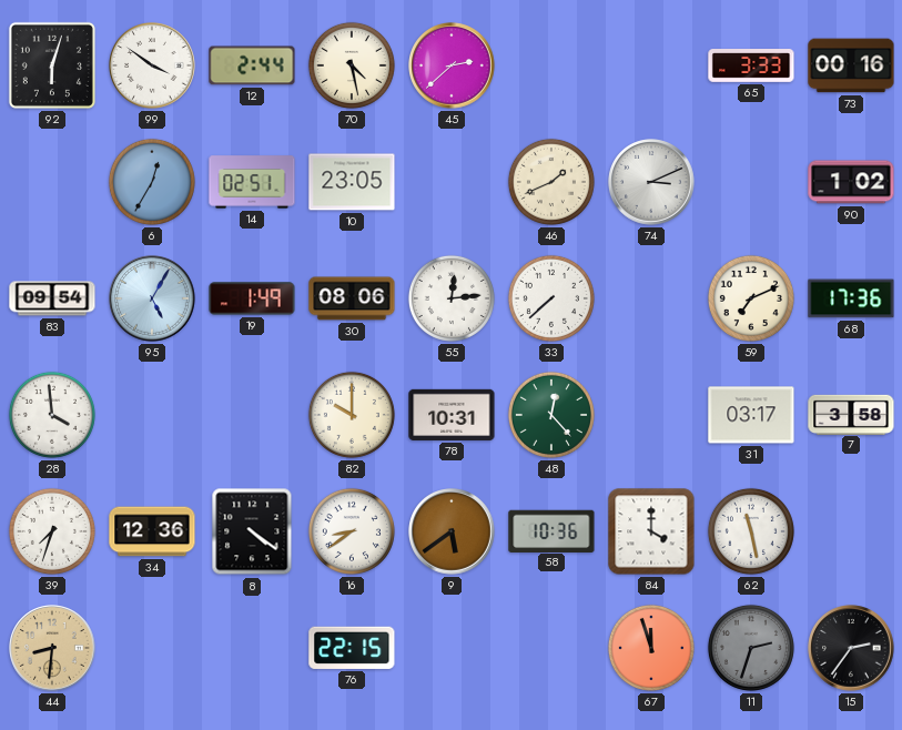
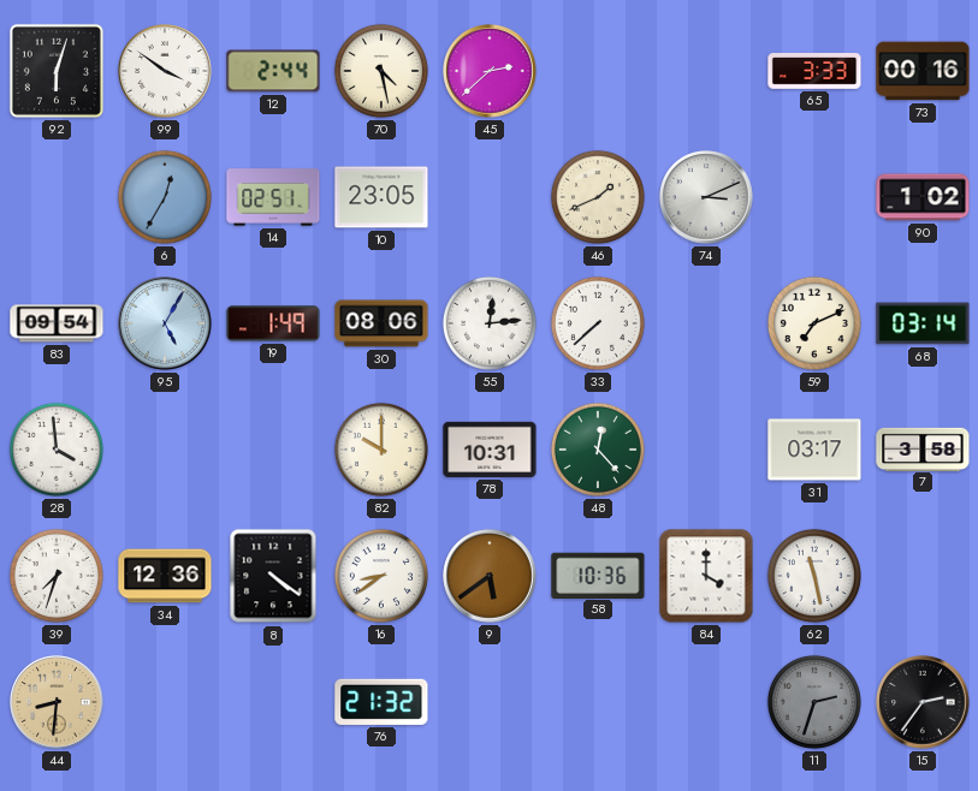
68: 17:36 -> 03:14 (923, 323)
76: 22:15 -> 21:32 (381, 702)
67: 11:57 -> none (651, 648)
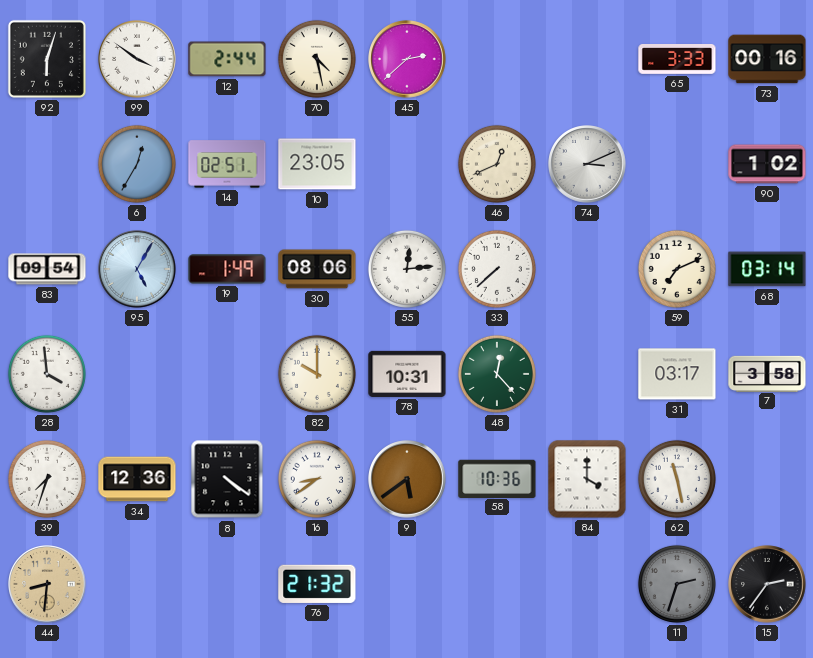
46: 1:41 -> 12:41 (497, 164)
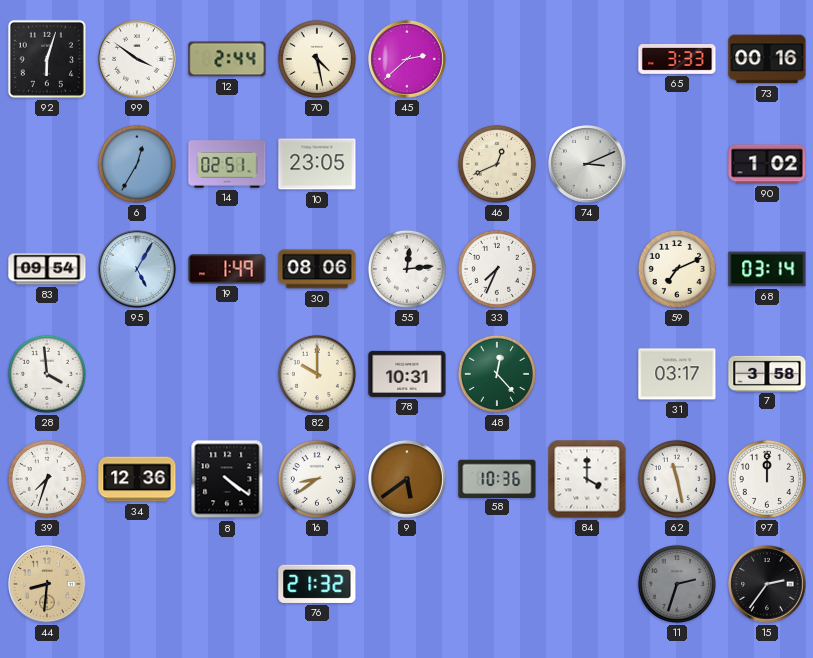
33: 7:38 -> 7:34 (497, 269)
97: none -> 12:00 (767, 479)
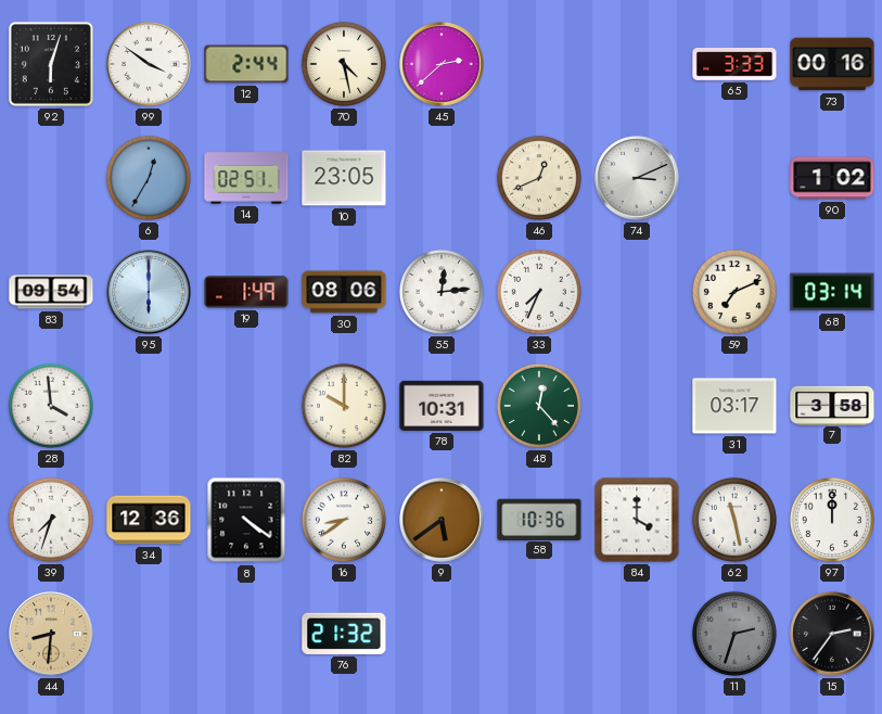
95: 5:05 -> 6:00 (149, 292)
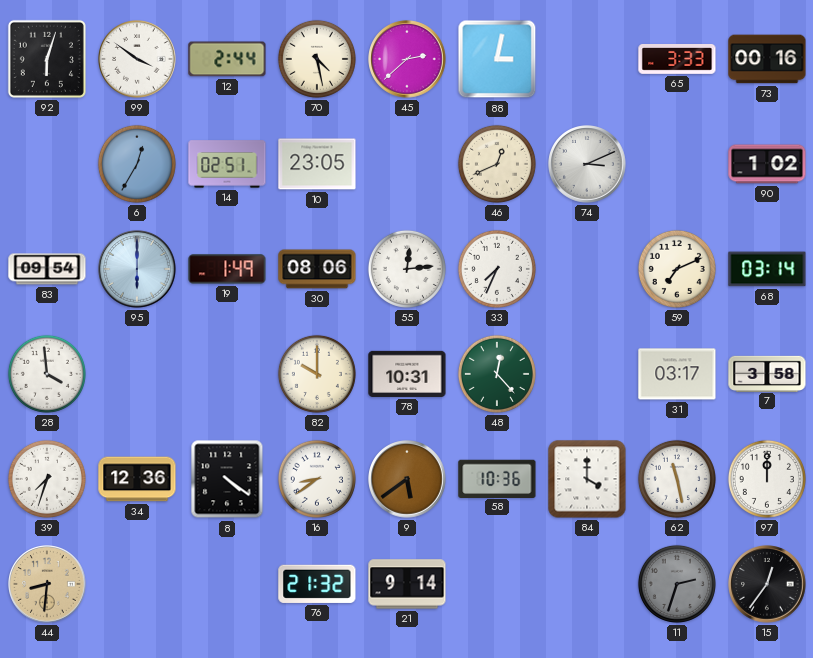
88: none -> 3:02 (497, 59)
21: none -> 9:14 (407, 584)
15: 2:36 -> 12:36 (767, 584)
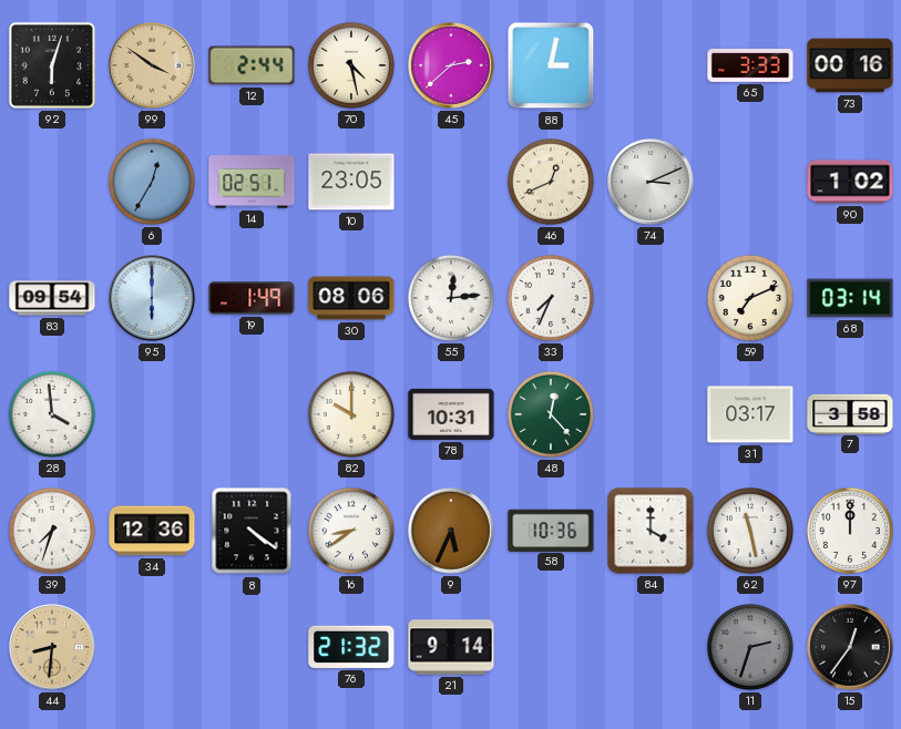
99 dial: white -> champagne (152, 65)
9: 5:39 -> 5:34 (451, 531)
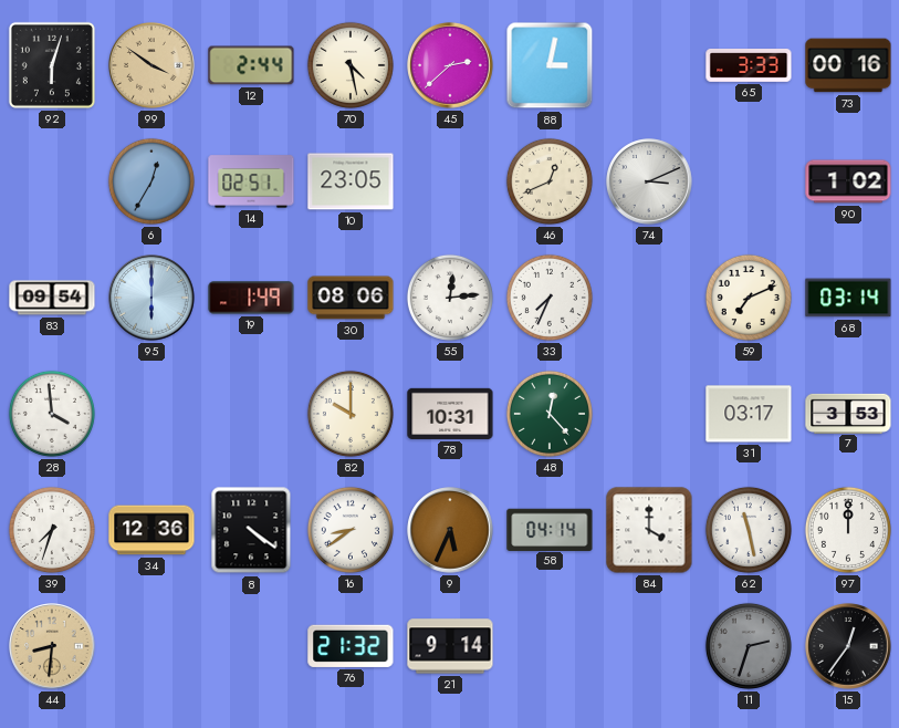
7: 3:58 -> 3:53 (848, 413)
58: 10:36 -> 04:14 (550, 529)
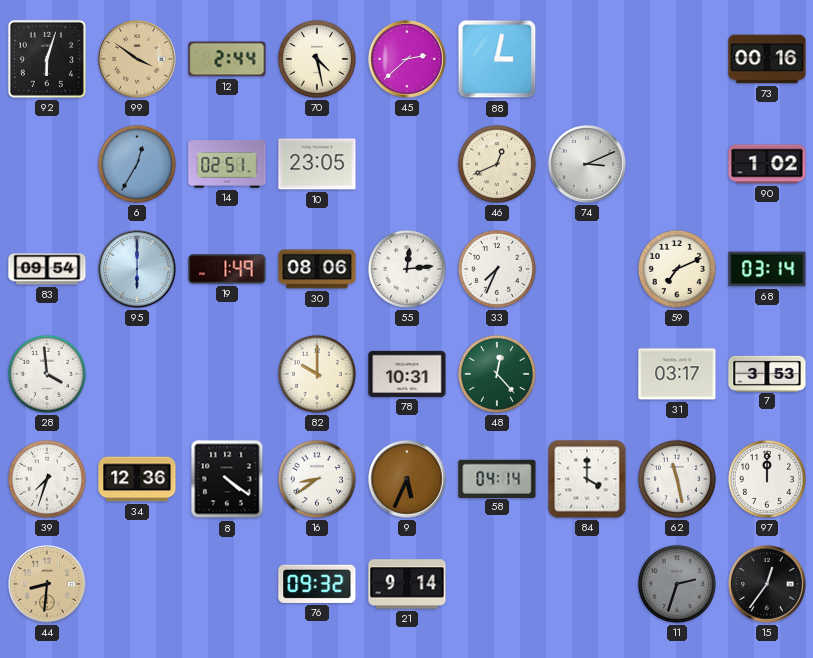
65: 3:33 -> none (749, 66)
76: 21:32 -> 09:32 (317, 584)
